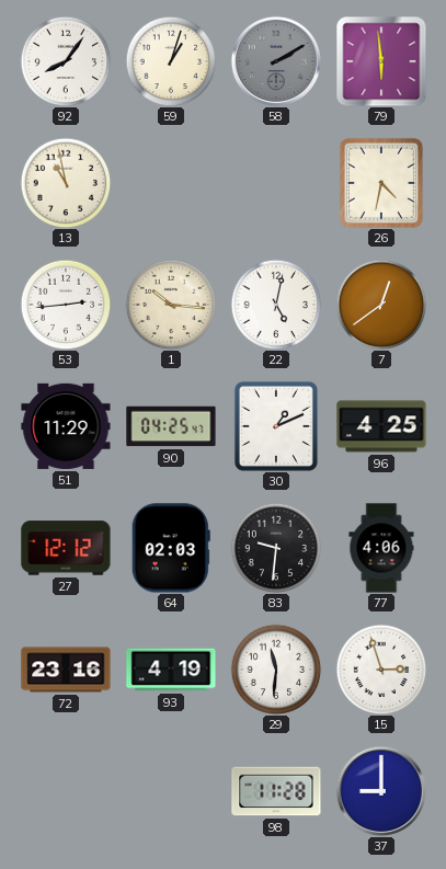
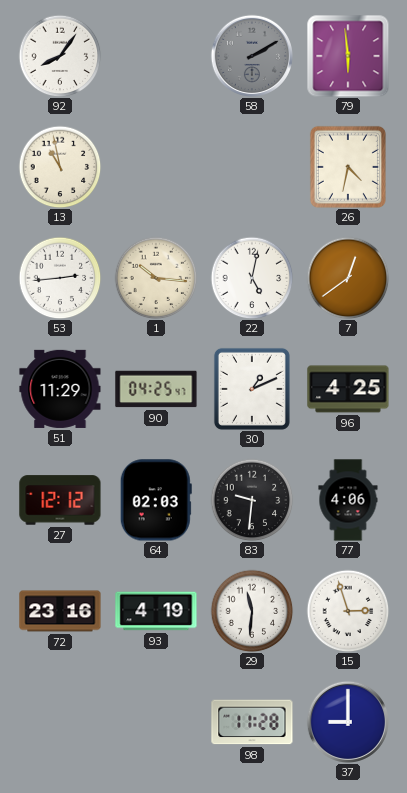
59: 1:03 -> none (171, 61)
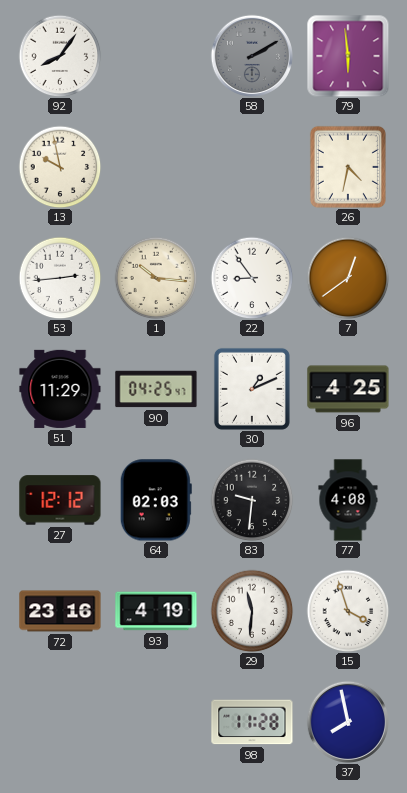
13: 10:58 -> 9:58 (60, 167)
22: 5:02 -> 8:54 (252, 278)
77: 4:06 -> 4:08 (348, 500)
15: 2:57 -> 3:57 (348, 611)
37: 9:00 -> 7:58 (348, 722)
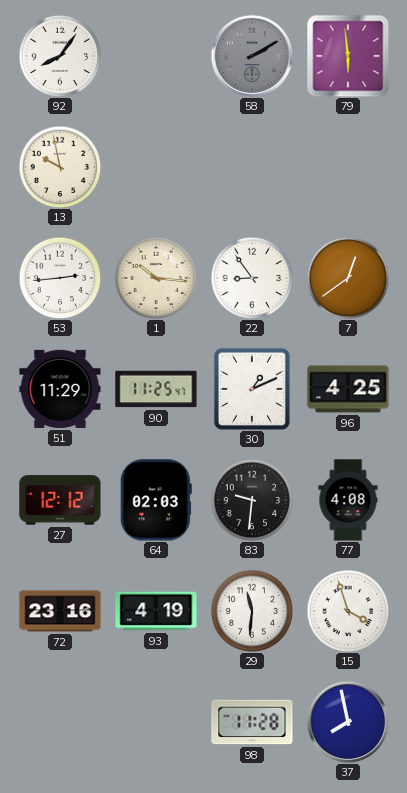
26: 4:32 -> none (348, 167)
90: 04:25 -> 11:25 (156, 389)
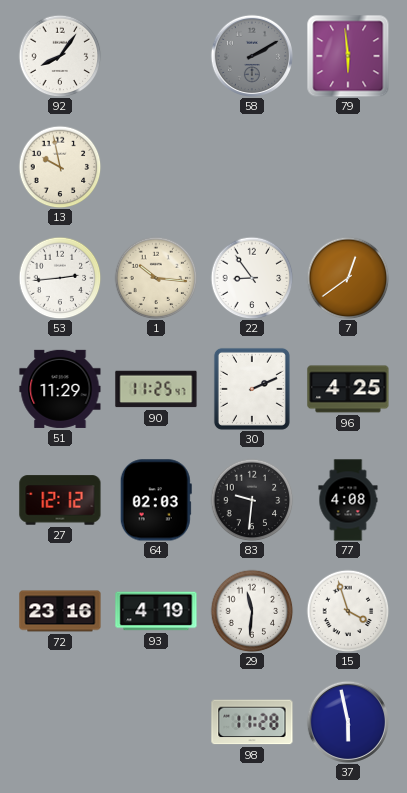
30: 1:11 -> 2:11 (252, 389)
37: 7:58 -> 5:58 (348, 722)
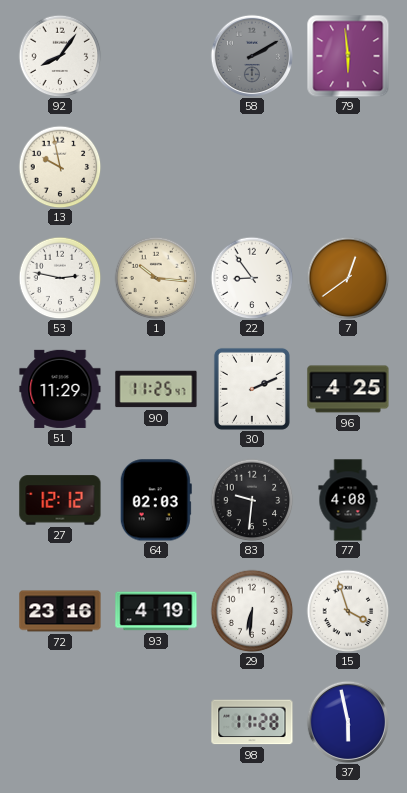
53: 2:44 -> 2:47 (60, 278)
29: 11:31 -> 6:31 (252, 611)
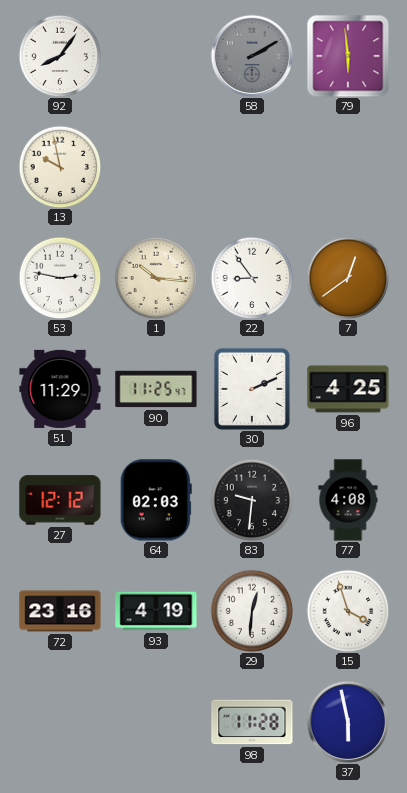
29: 6:31 -> 12:31 (252, 611)
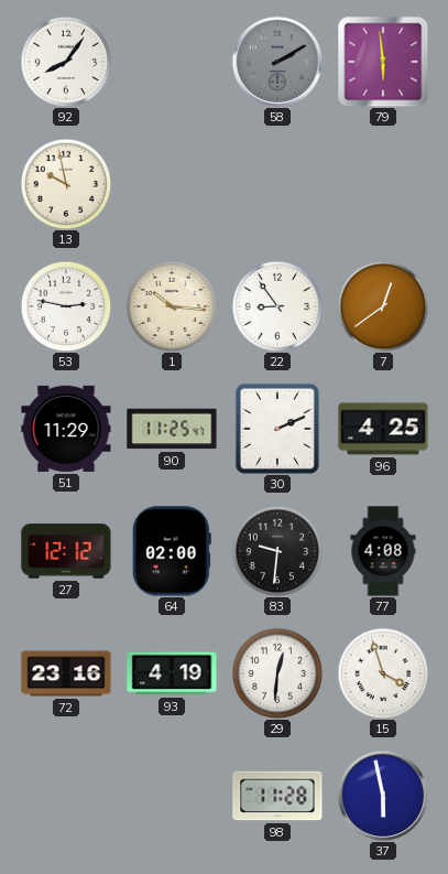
64: 02:03 -> 02:00 (172, 551)
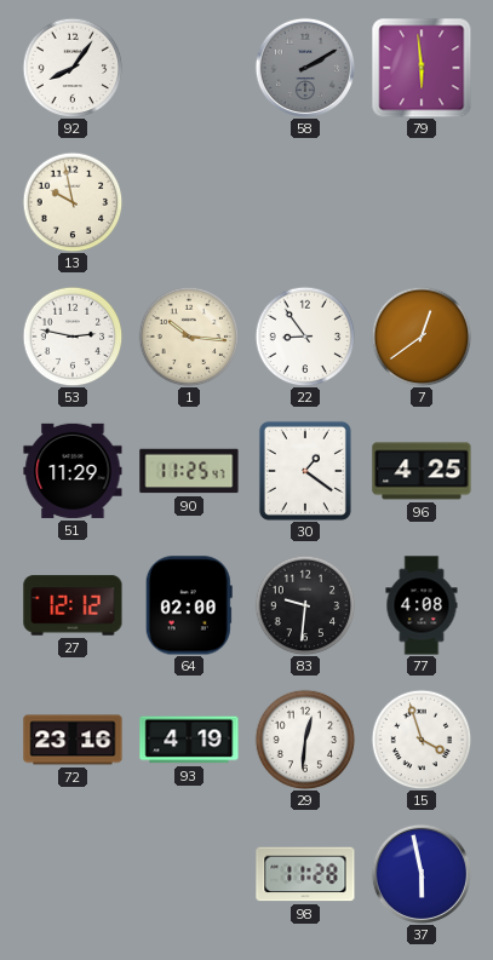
30: 2:11 -> 1:21 (305, 471)
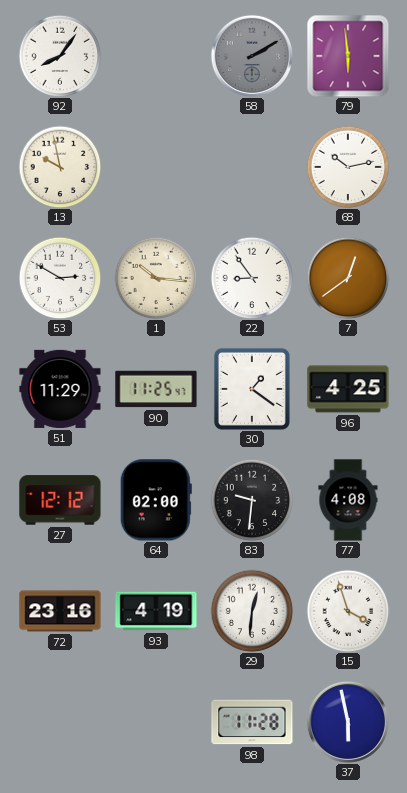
68: none -> 10:13 (348, 167)
53: 2:47 -> 2:50 (60, 278)
